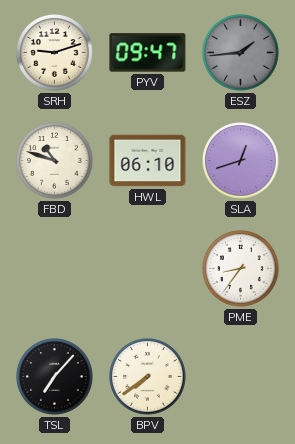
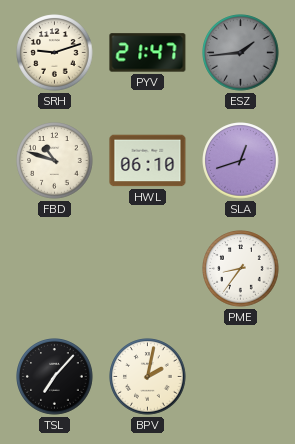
PYV: 09:47 -> 21:47 (148, 53)
BPV: 7:39 -> 2:02 (148, 377)
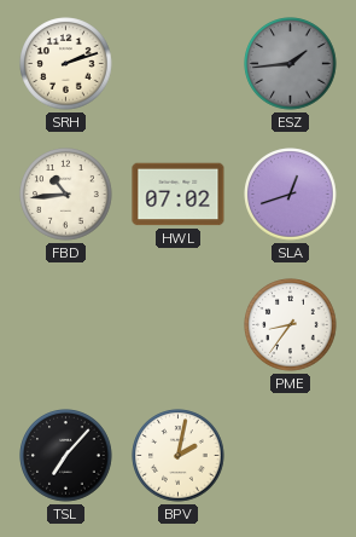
SRH: 9:12 -> 2:12 (66, 64)
PYV: 21:47 -> none (148, 53)
FBD: 10:48 -> 10:44 (66, 195)
HWL: 06:10 -> 07:02 (179, 195)
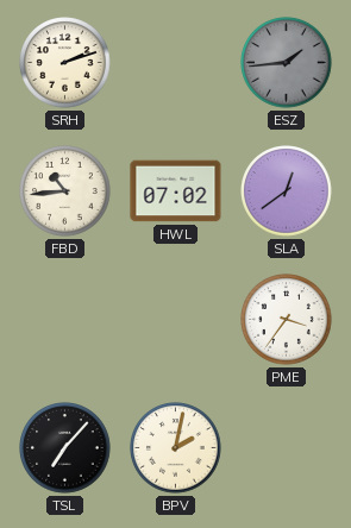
SLA: 12:42 -> 12:39 (287, 191)
PME: 8:36 -> 3:36 (287, 320)
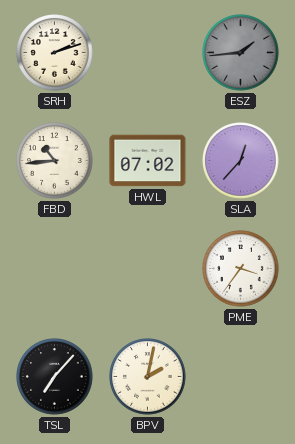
SLA: 12:39 -> 12:37 (241, 161)
